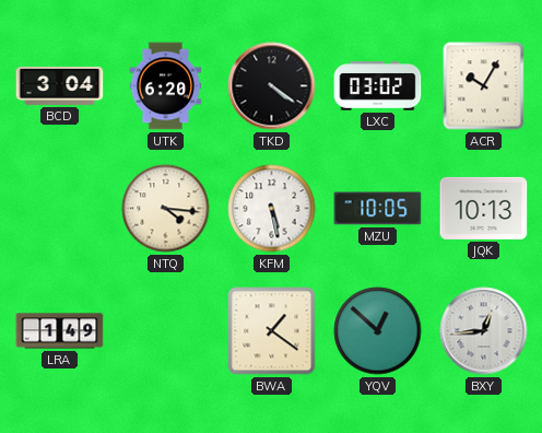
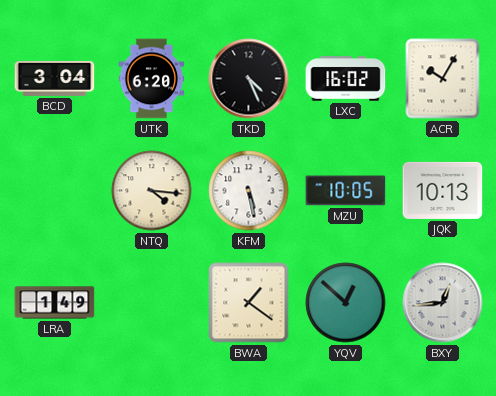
TKD: 4:21 -> 4:26 (249, 79)
LXC: 03:02 -> 16:02 (346, 79)
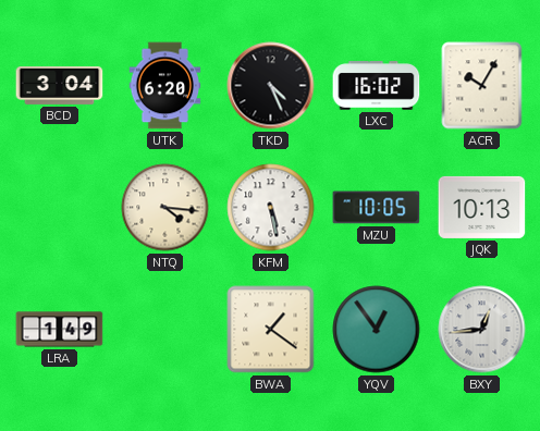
YQV: 12:52 -> 12:54 (377, 330)
